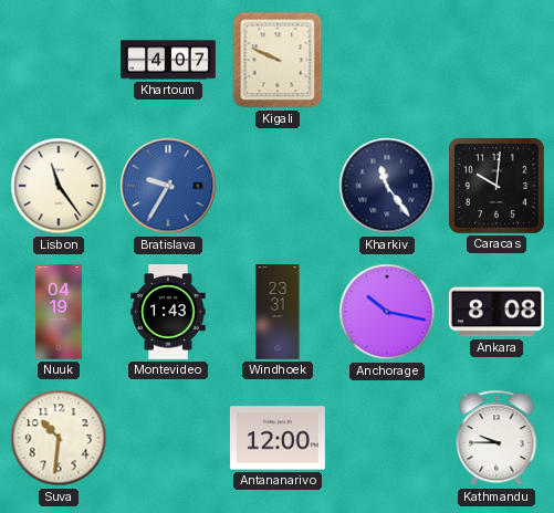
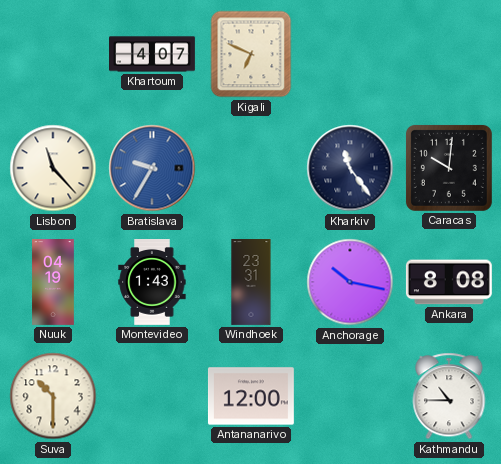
Kigali: 9:49 -> 6:49 (251, 54)
Lisbon: 11:24 -> 11:23 (53, 168)
Suva: 10:31 -> 10:30 (53, 396)
Kathmandu: 9:45 -> 10:45 (449, 396)
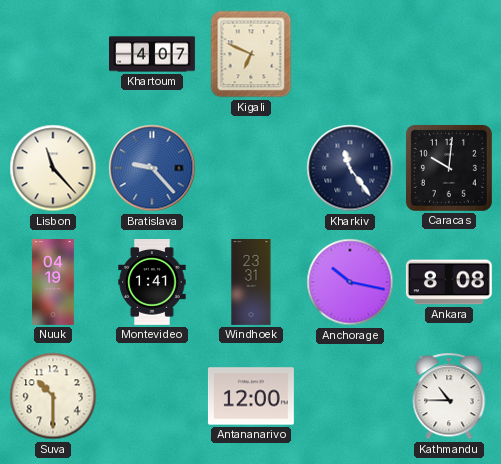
Bratislava: 9:35 -> 9:23 (152, 168)
Montevideo: 1:43 -> 1:41 (152, 283)
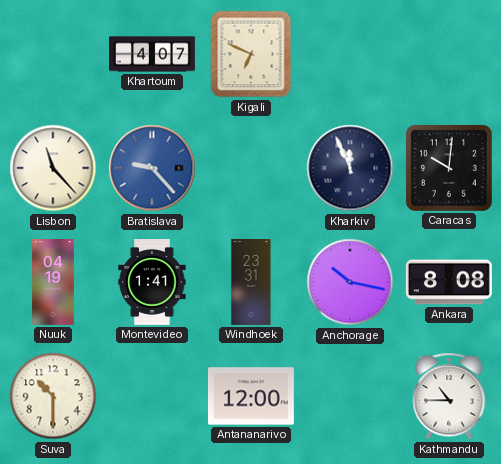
Kharkiv: 11:24 -> 11:56 (350, 168)
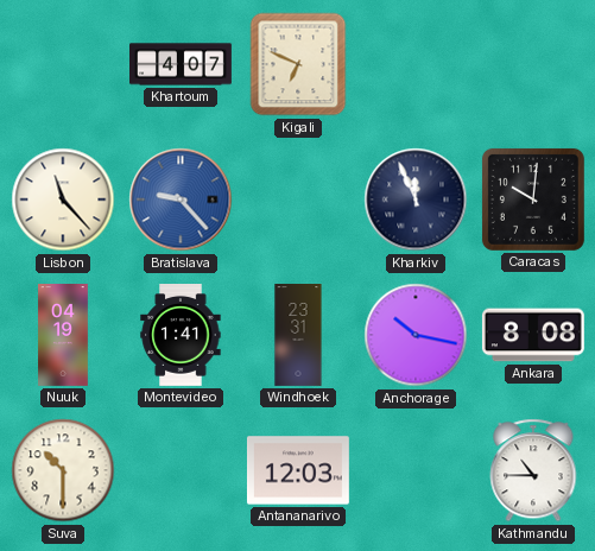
Antananarivo: 12:00 -> 12:03 (298, 470)
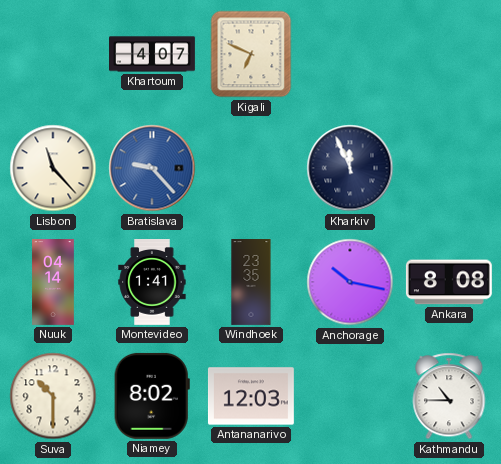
Caracas: 10:01 -> none (533, 199)
Nuuk: 04:19 -> 04:14 (53, 283)
Windhoek: 23:31 -> 23:35 (251, 283)
Niamey: none -> 8:02 (152, 396)
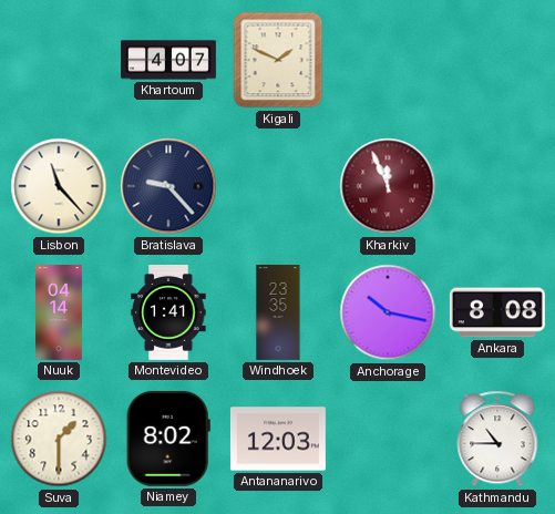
Kigali: 6:49 -> 1:49 (278, 60)
Bratislava dial: blue -> navy (168, 186)
Kharkiv dial: navy -> burgundy (388, 186)
Suva: 10:30 -> 1:30 (59, 439)
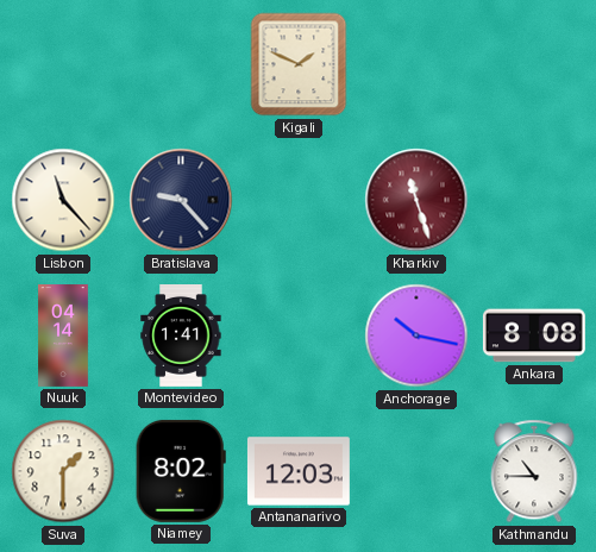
Khartoum: 4:07 -> none (169, 60)
Kharkiv: 11:56 -> 11:27 (416, 200)
Windhoek: 23:35 -> none (278, 313)
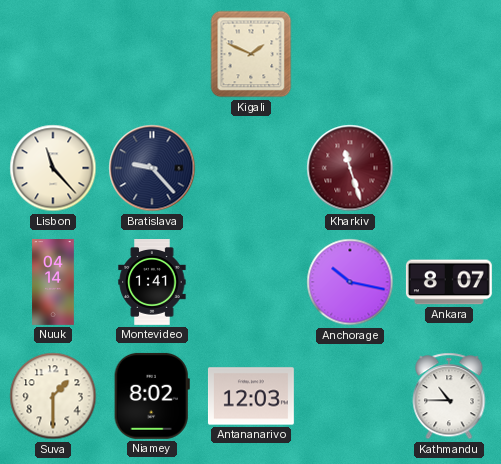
Ankara: 8:08 -> 8:07 (449, 282)
